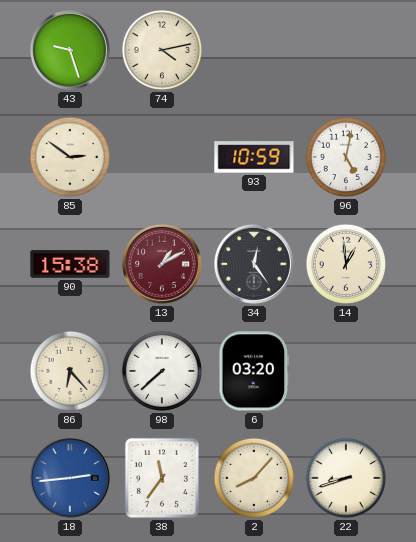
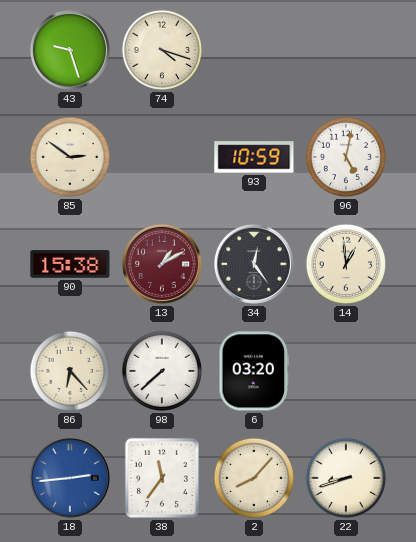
74: 4:13 -> 4:18 (162, 50)
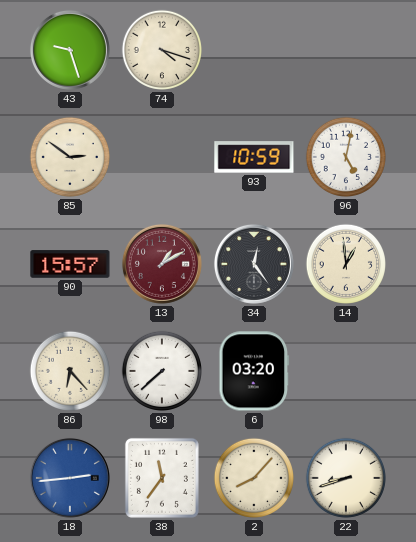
90: 15:38 -> 15:57 (70, 264)
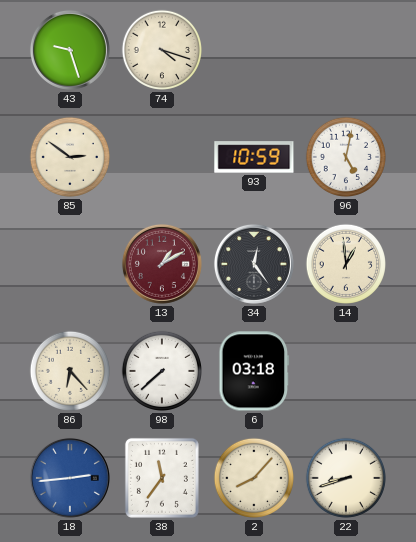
90: 15:57 -> none (70, 264)
6: 03:20 -> 03:18 (254, 371)
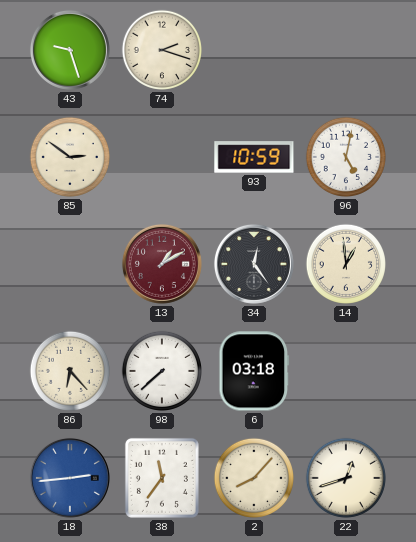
74: 4:18 -> 2:18 (162, 50)
22: 8:42 -> 12:42 (346, 478)
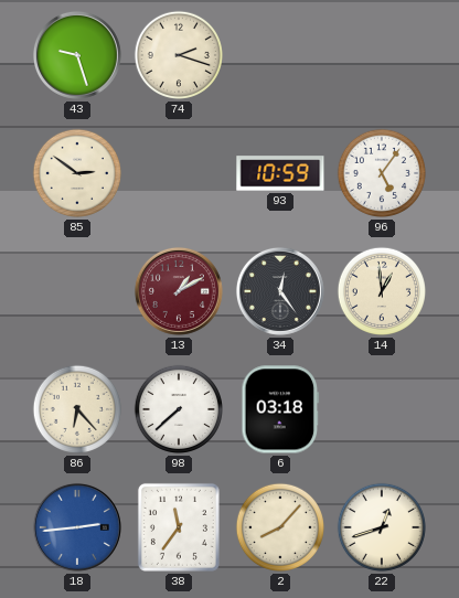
96: 5:02 -> 5:06 (382, 173)
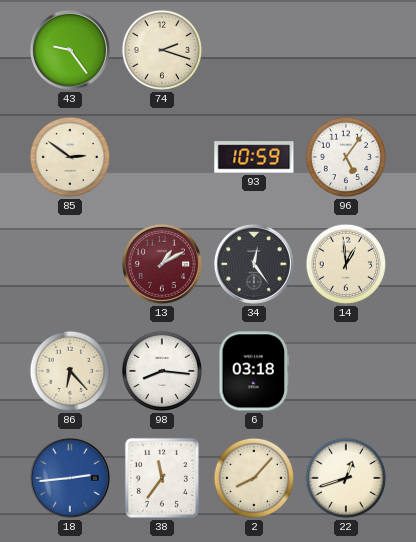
43: 9:27 -> 9:24 (70, 50)
98: 7:38 -> 8:16 (162, 371)
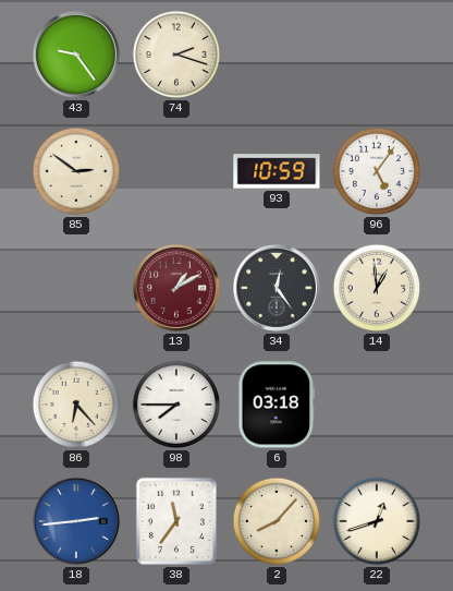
98: 8:16 -> 7:45 (176, 405)
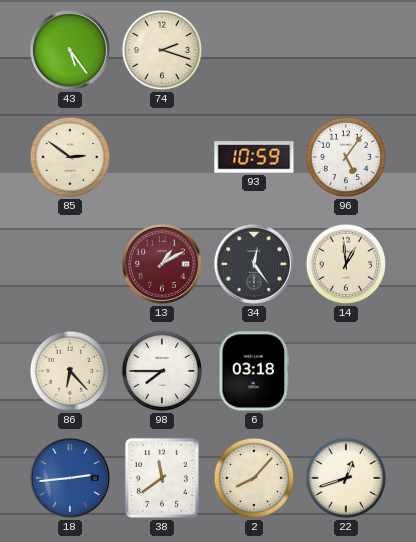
43: 9:24 -> 5:24 (70, 50)
38: 11:36 -> 11:39 (162, 478)
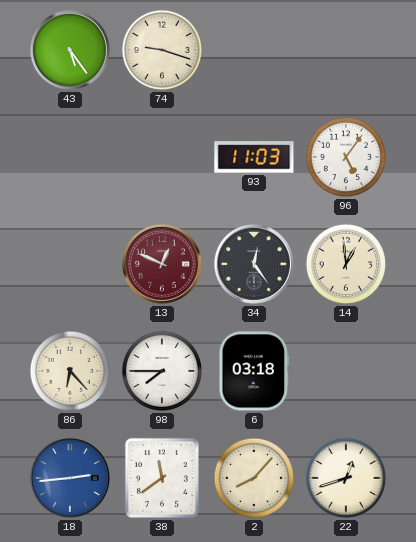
74: 2:18 -> 9:18 (162, 50)
85: 2:51 -> none (70, 157)
93: 10:59 -> 11:03 (254, 157)
13: 1:10 -> 12:49 (162, 264)
